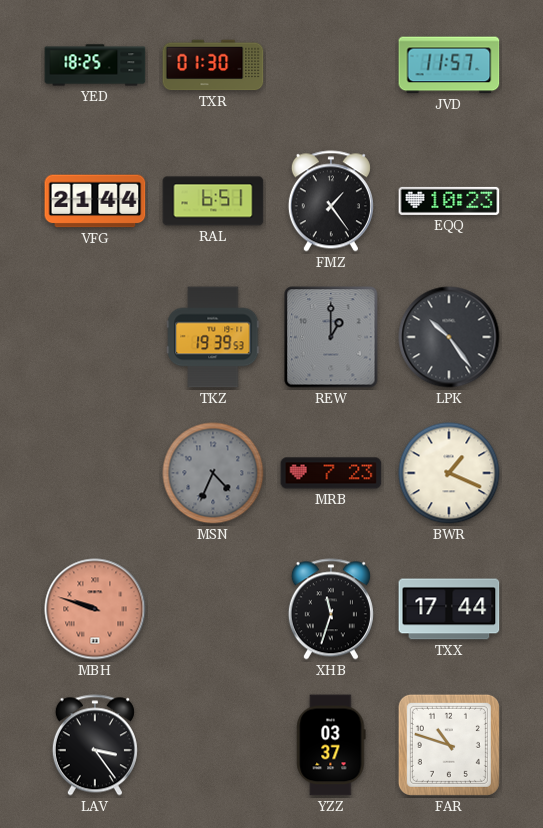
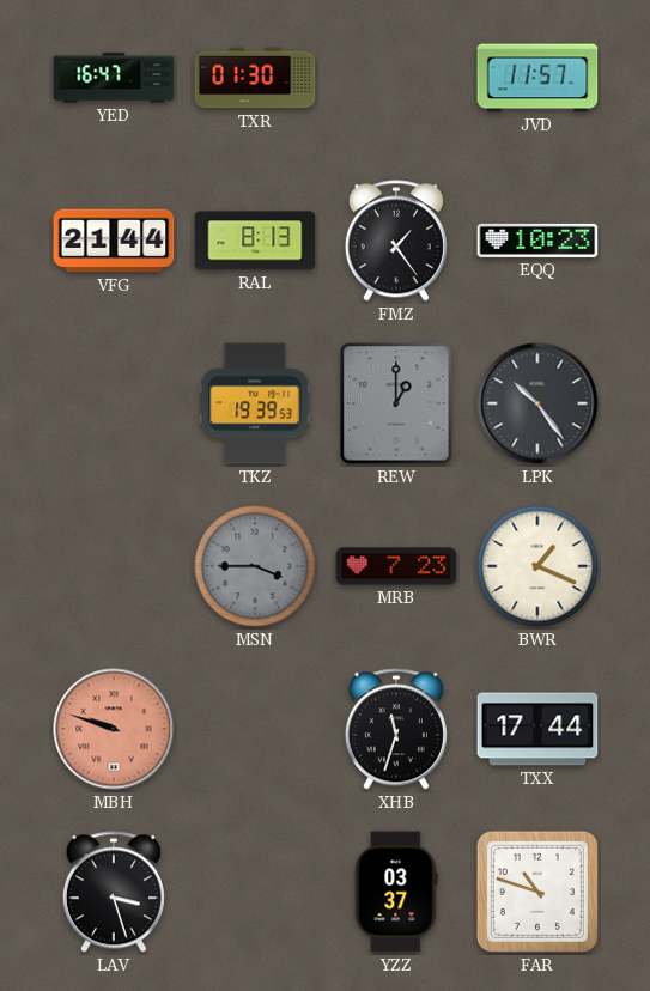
YED: 18:25 -> 16:47 (114, 78)
RAL: 6:51 -> 8:13 (255, 241)
MSN: 4:34 -> 3:45 (255, 566)
LAV: 3:24 -> 3:27 (114, 892)
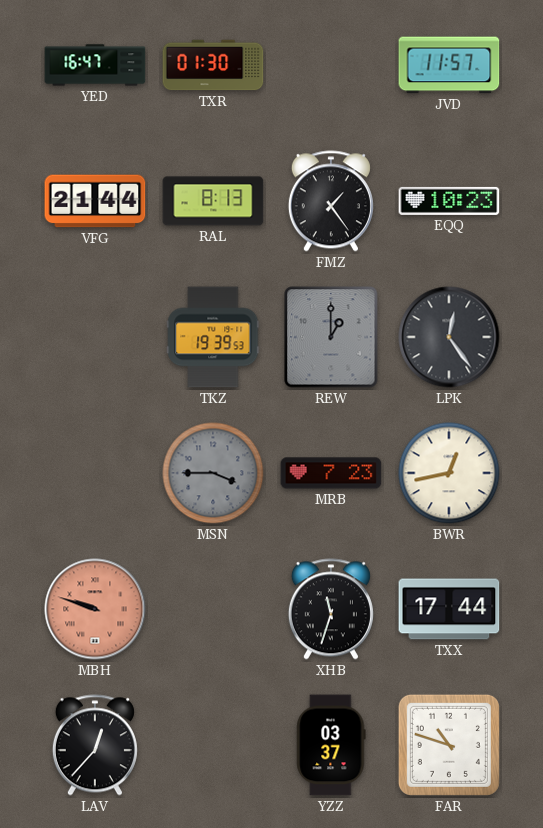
LPK: 10:24 -> 12:24 (449, 337)
BWR: 1:19 -> 12:43 (449, 473)
LAV: 3:27 -> 12:37 (95, 745)
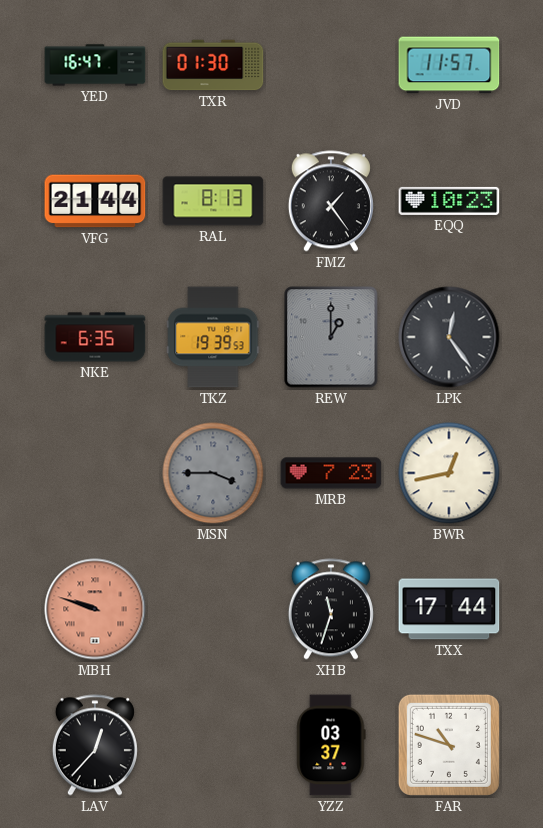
NKE: none -> 6:35 (95, 337)
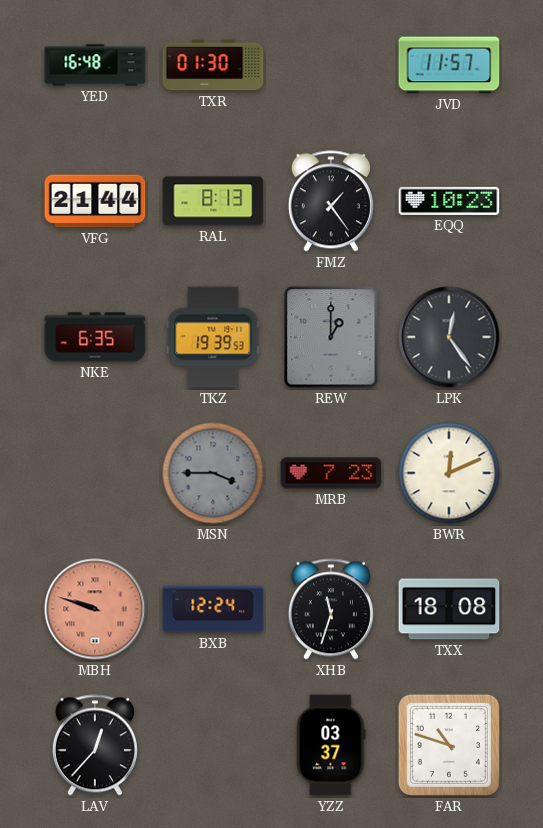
YED: 16:47 -> 16:48 (95, 65)
BWR: 12:43 -> 12:11 (449, 473)
BXB: none -> 12:24 (213, 609)
TXX: 17:44 -> 18:08 (449, 609)
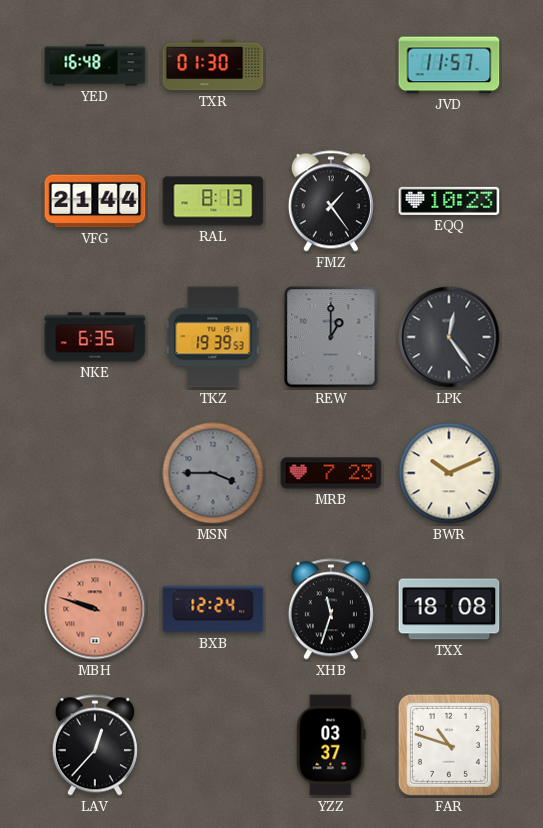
BWR: 12:11 -> 10:11 (449, 473)
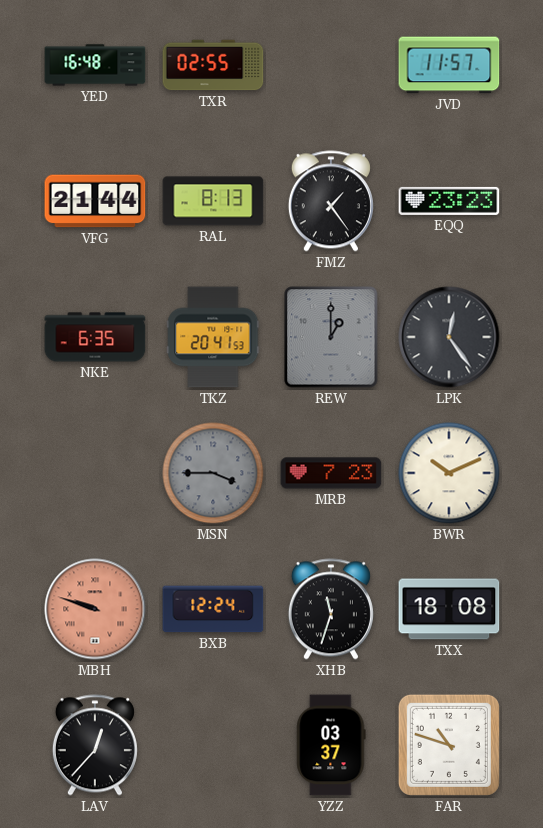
TXR: 01:30 -> 02:55 (213, 65)
EQQ: 10:23 -> 23:23 (449, 201)
TKZ: 19:39 -> 20:41 (213, 337)
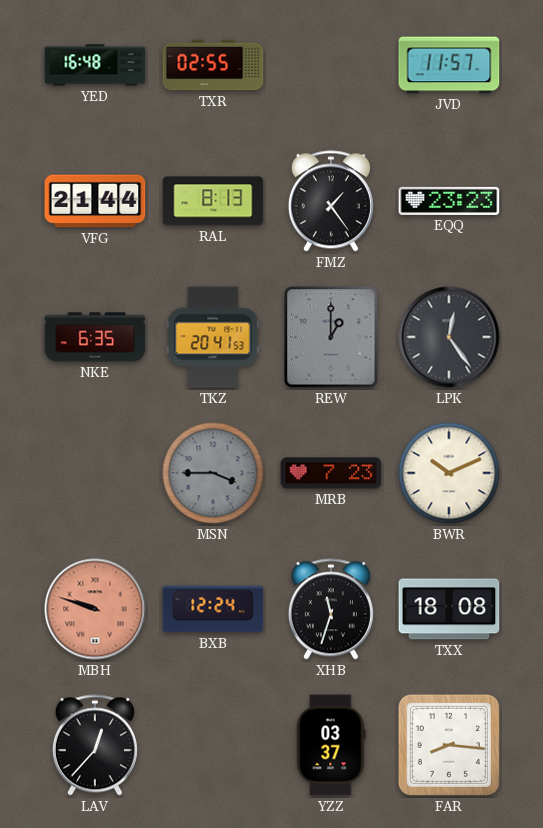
FAR: 10:48 -> 8:16 (449, 745)
